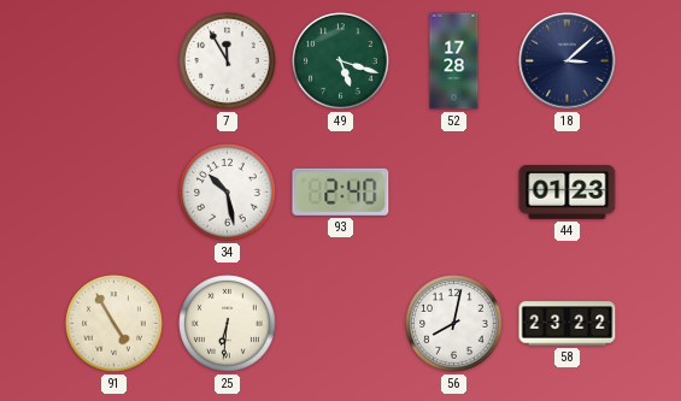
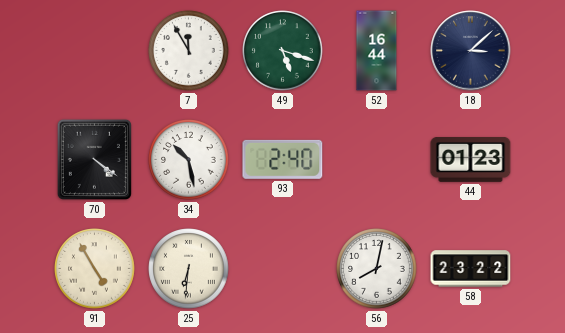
52: 17:28 -> 16:44 (377, 51)
70: none -> 4:21 (94, 159)
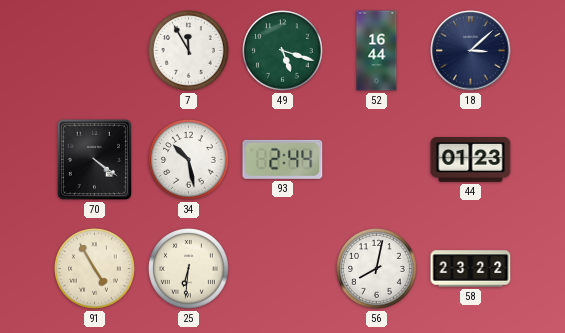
93: 2:40 -> 2:44 (283, 159)
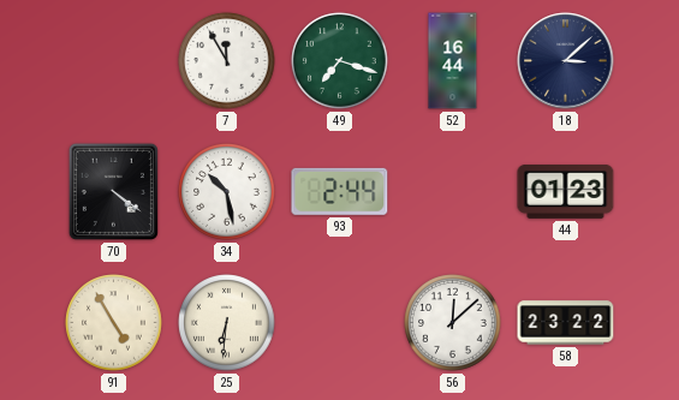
49: 5:18 -> 7:18 (340, 61)
56: 8:02 -> 12:08 (453, 323)
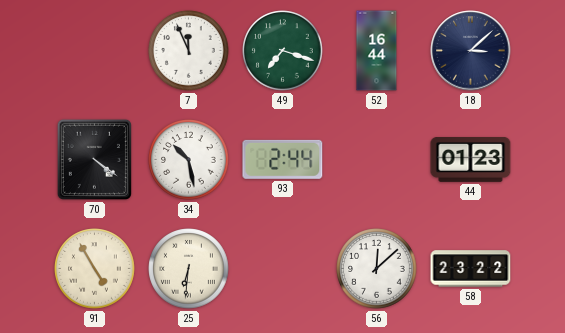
7: 11:55 -> 11:56 (189, 51)
